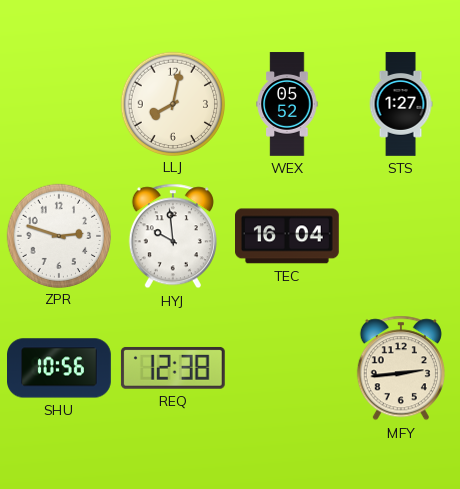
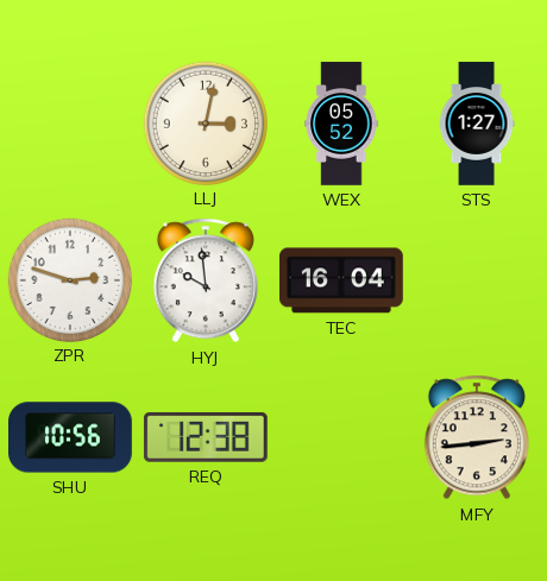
LLJ: 8:02 -> 3:02 (205, 122)
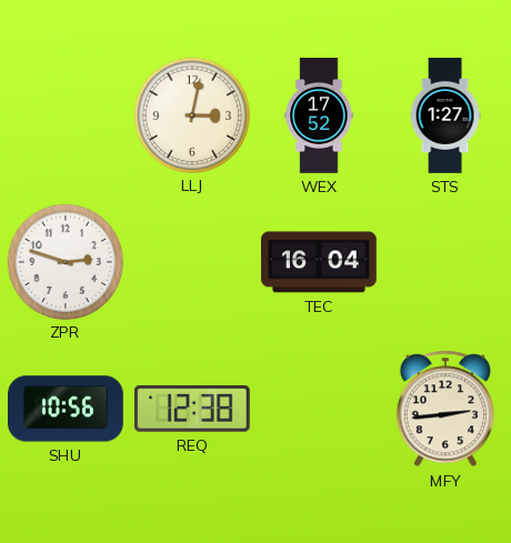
WEX: 05:52 -> 17:52 (319, 115)
HYJ: 9:59 -> none (206, 280)
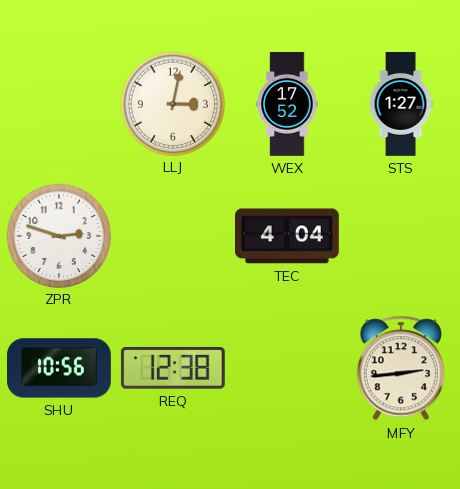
TEC: 16:04 -> 4:04 (288, 236)
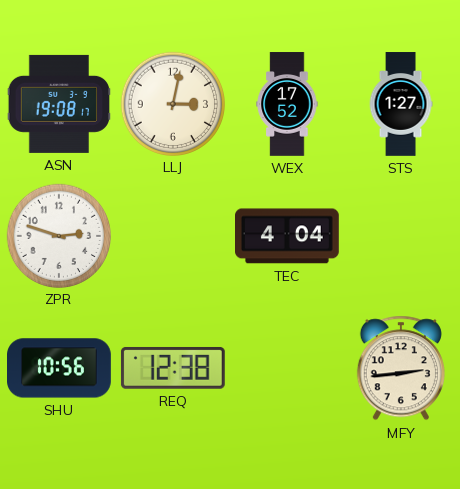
ASN: none -> 19:08 (58, 104)
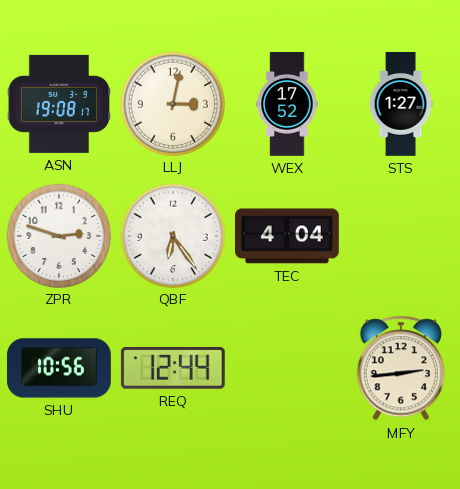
QBF: none -> 6:24 (172, 235)
REQ: 12:38 -> 12:44 (173, 368)
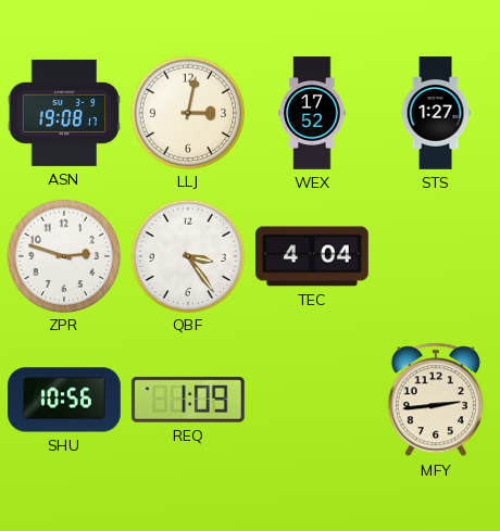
QBF: 6:24 -> 3:24 (187, 255)
REQ: 12:44 -> 1:09 (188, 400)
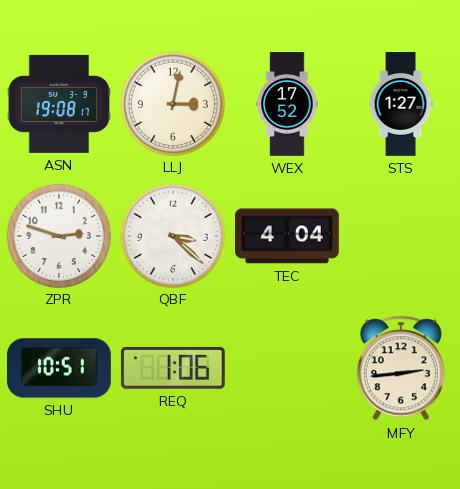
QBF: 3:24 -> 3:22 (172, 235)
SHU: 10:56 -> 10:51 (59, 368)
REQ: 1:09 -> 1:06 (173, 368)
